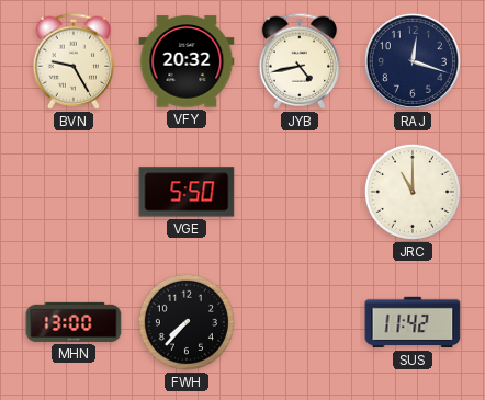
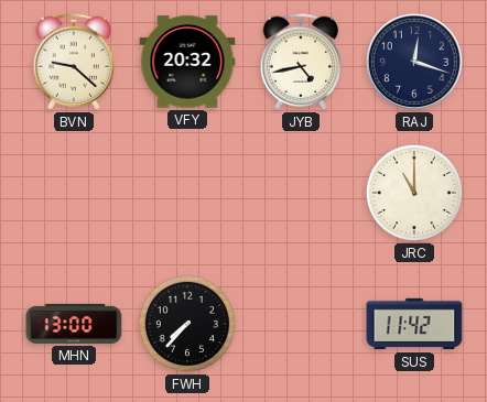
BVN: 9:25 -> 9:22 (74, 62)
VGE: 5:50 -> none (187, 192)
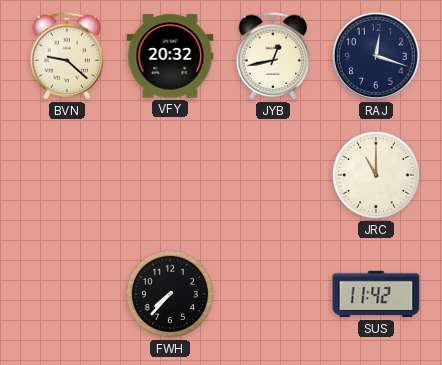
JYB: 4:43 -> 12:43 (273, 56)
MHN: 13:00 -> none (74, 324)
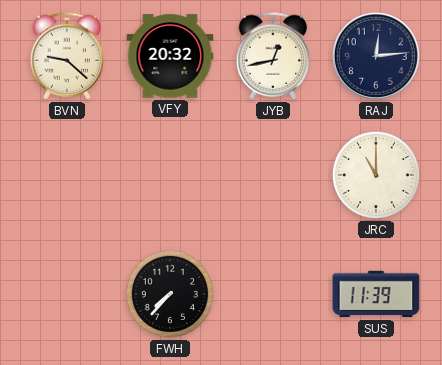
RAJ: 12:18 -> 12:14 (376, 56)
SUS: 11:42 -> 11:39 (376, 294)
